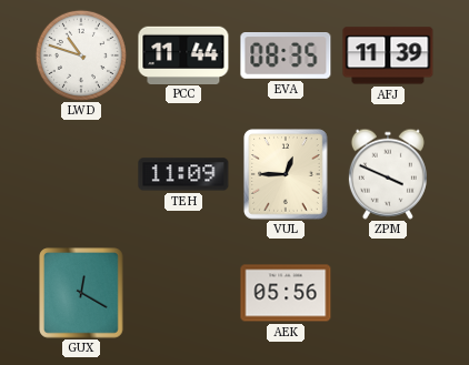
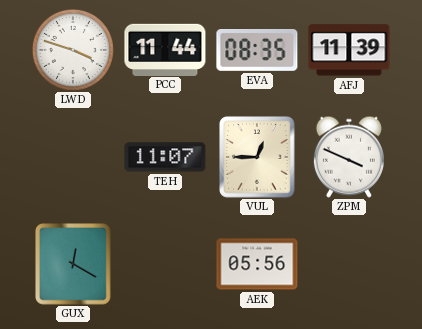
LWD: 10:48 -> 3:48 (73, 50)
TEH: 11:09 -> 11:07 (165, 157)
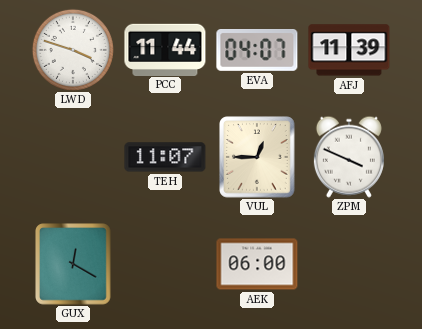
EVA: 08:35 -> 04:07 (257, 51)
AEK: 05:56 -> 06:00 (257, 264)
